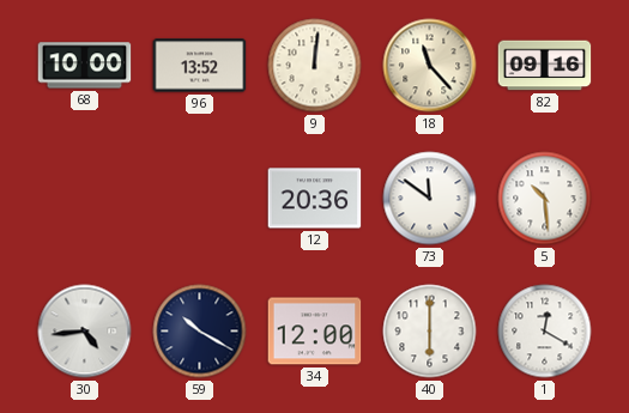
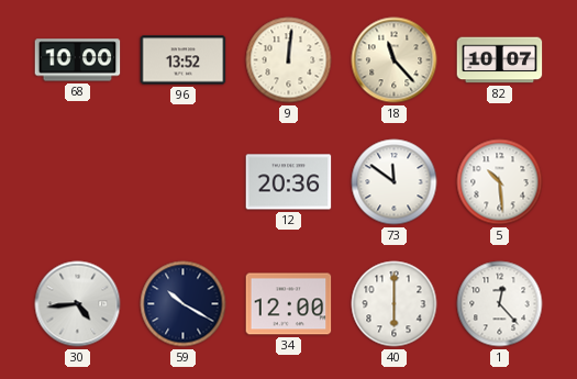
82: 09:16 -> 10:07 (500, 60)
1: 12:20 -> 12:23 (500, 304)
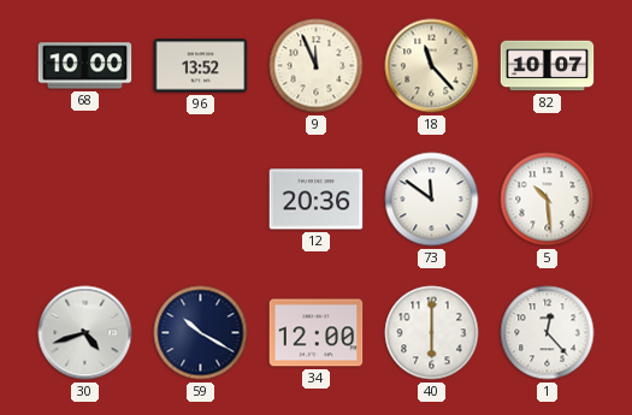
9: 12:01 -> 11:56 (317, 66)
30: 4:44 -> 4:42 (85, 333)
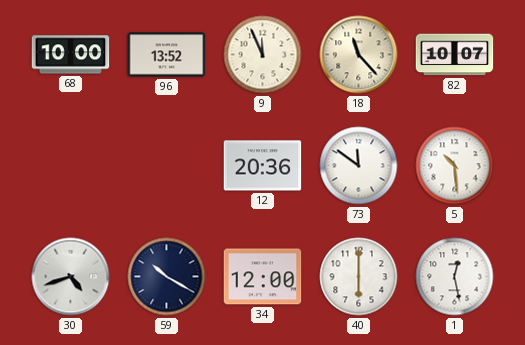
1: 12:23 -> 12:28 (455, 277)
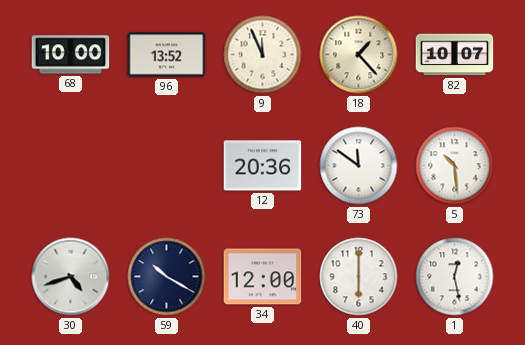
18: 11:23 -> 1:23 (359, 55)
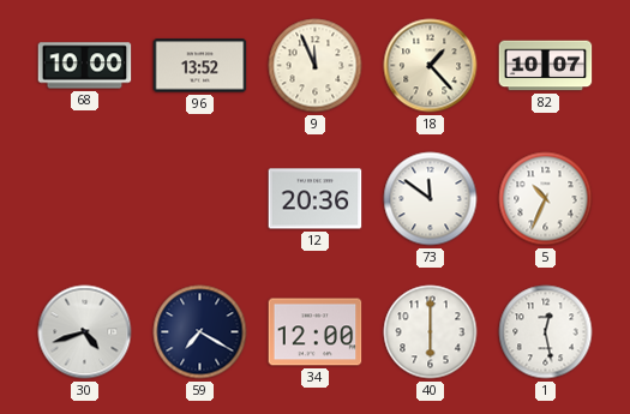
5: 10:29 -> 10:34 (546, 199)
59: 10:20 -> 7:20 (200, 332)
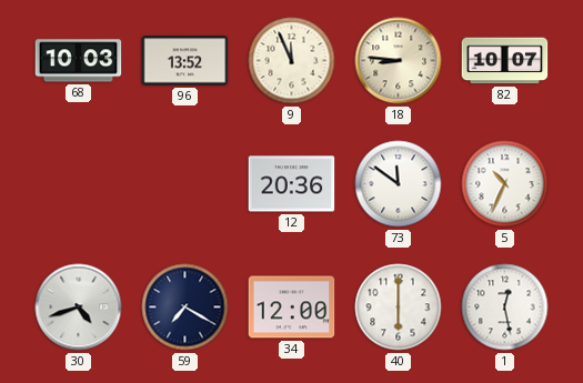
68: 10:00 -> 10:03 (79, 61)
18: 1:23 -> 8:46 (399, 61)
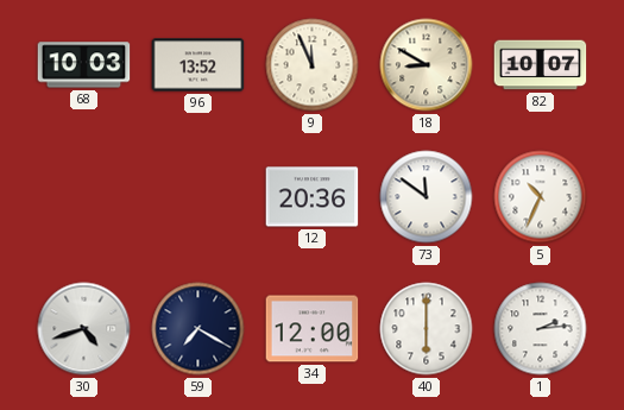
18: 8:46 -> 8:50 (427, 65)
1: 12:28 -> 2:14 (541, 329)
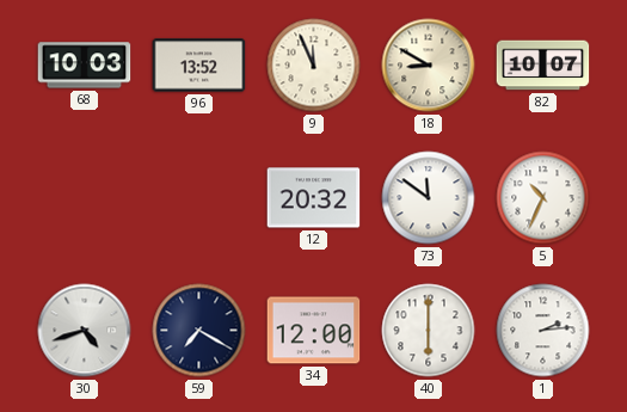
12: 20:36 -> 20:32 (314, 198)
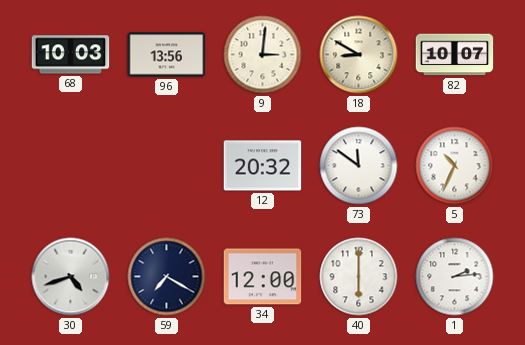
96: 13:52 -> 13:56 (167, 55)
9: 11:56 -> 3:01 (263, 55)
